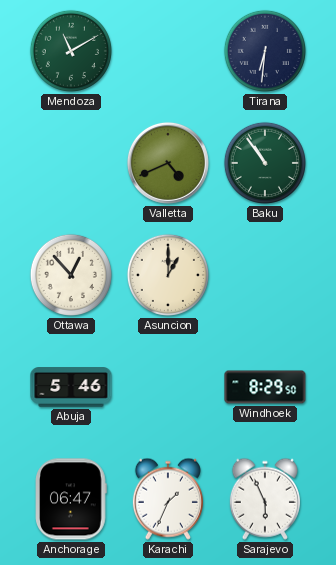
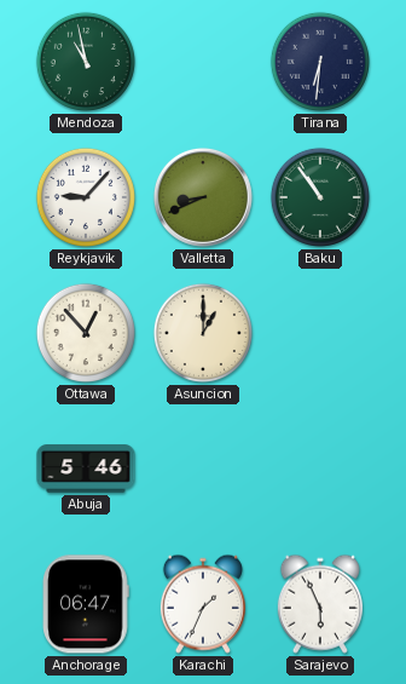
Mendoza: 11:10 -> 10:58 (86, 62)
Reykjavik: none -> 9:07 (86, 197)
Valletta: 4:41 -> 8:41 (203, 197)
Windhoek: 8:29 -> none (265, 387)
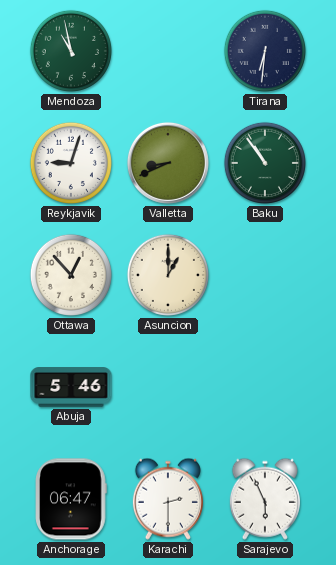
Reykjavik: 9:07 -> 9:03 (71, 163)
Karachi: 1:34 -> 2:30 (168, 499)
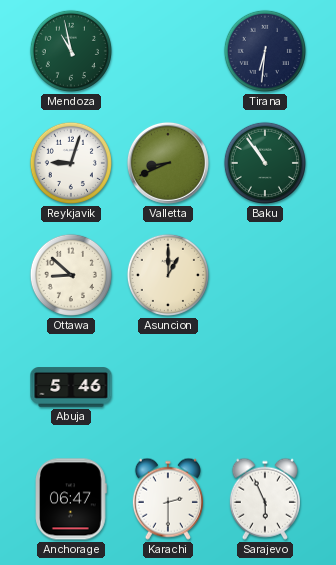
Ottawa: 12:53 -> 8:52 (71, 275)
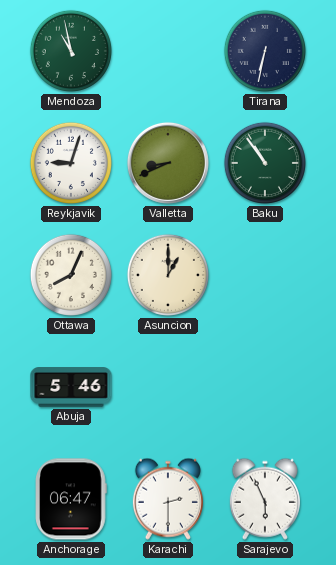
Tirana: 6:31 -> 6:32 (265, 51)
Ottawa: 8:52 -> 8:04 (71, 275)
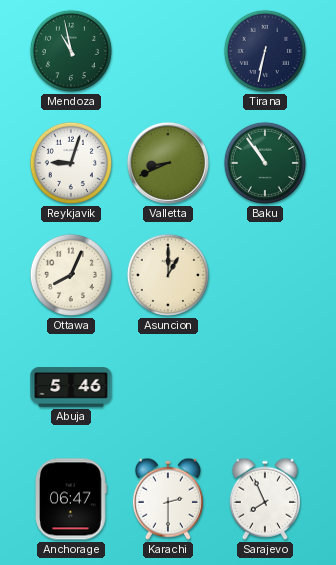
Sarajevo: 5:56 -> 7:56 (265, 499)
